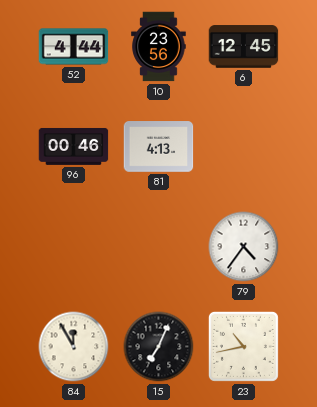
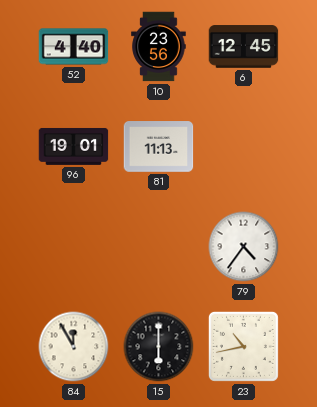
52: 4:44 -> 4:40 (74, 47)
96: 00:46 -> 19:01 (74, 146)
81: 4:13 -> 11:13 (159, 147)
15: 7:04 -> 6:00 (159, 347)
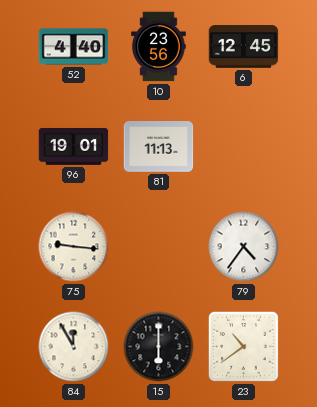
75: none -> 9:16 (74, 247)
23: 10:43 -> 10:39 (243, 346)
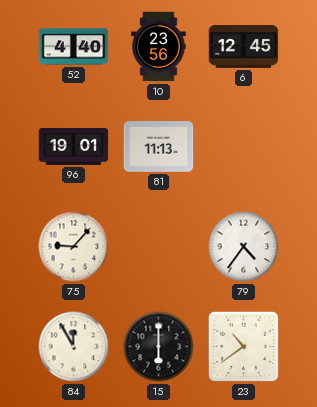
75: 9:16 -> 9:07 (74, 247)
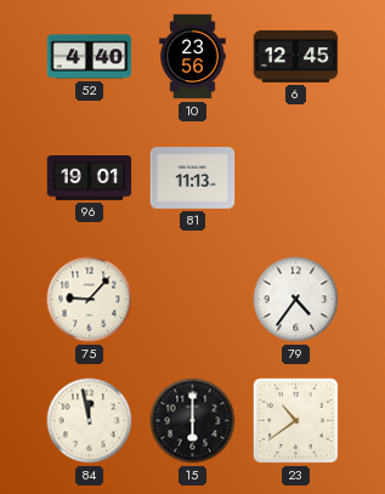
84: 11:55 -> 11:58 (90, 421)
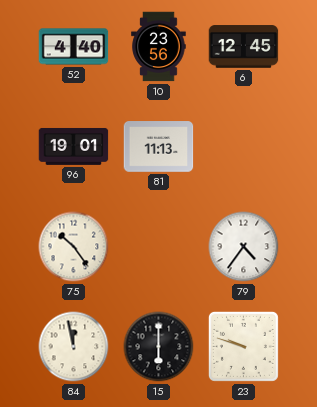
75: 9:07 -> 10:24 (74, 247)
23: 10:39 -> 9:48 (243, 346)
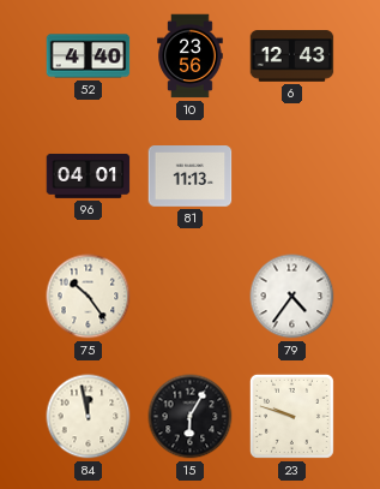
6: 12:45 -> 12:43 (292, 56)
96: 19:01 -> 04:01 (89, 175)
15: 6:00 -> 6:05 (191, 417)
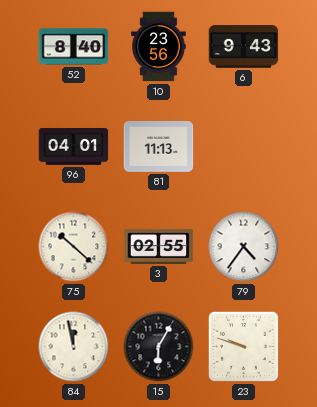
52: 4:40 -> 8:40 (74, 47)
6: 12:43 -> 9:43 (244, 47)
75: 10:24 -> 10:22 (74, 247)
3: none -> 02:55 (159, 246)
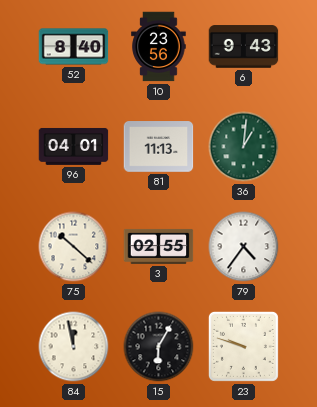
36: none -> 1:01 (244, 147)
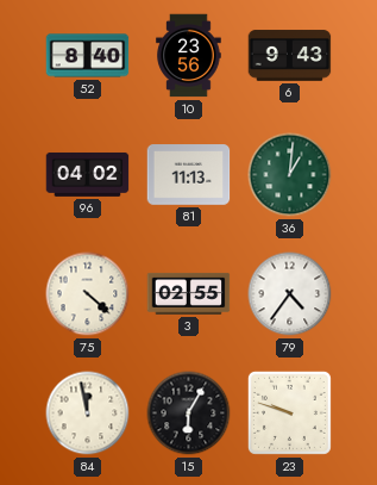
96: 04:01 -> 04:02 (88, 174)
75: 10:22 -> 4:22 (88, 294)
